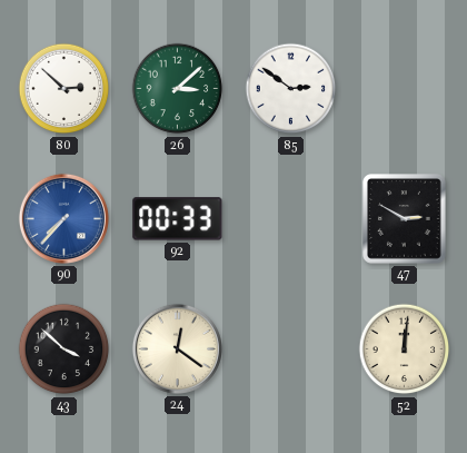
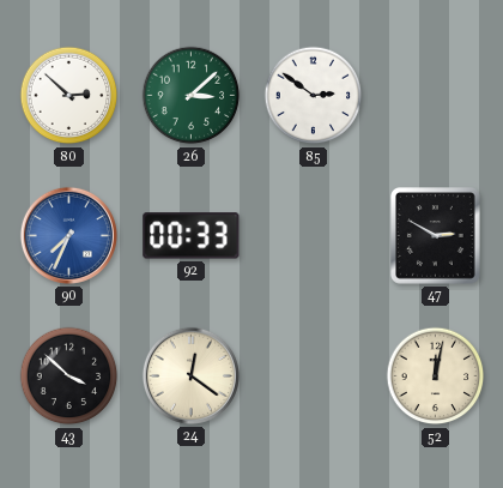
90: 7:37 -> 7:34 (68, 235)
52: 12:01 -> 12:02 (436, 376)
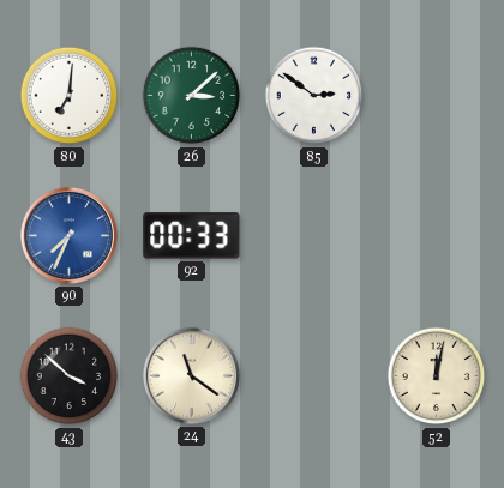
80: 2:52 -> 7:01 (70, 96)
47: 2:50 -> none (436, 236)
24: 12:21 -> 11:21 (191, 375)
